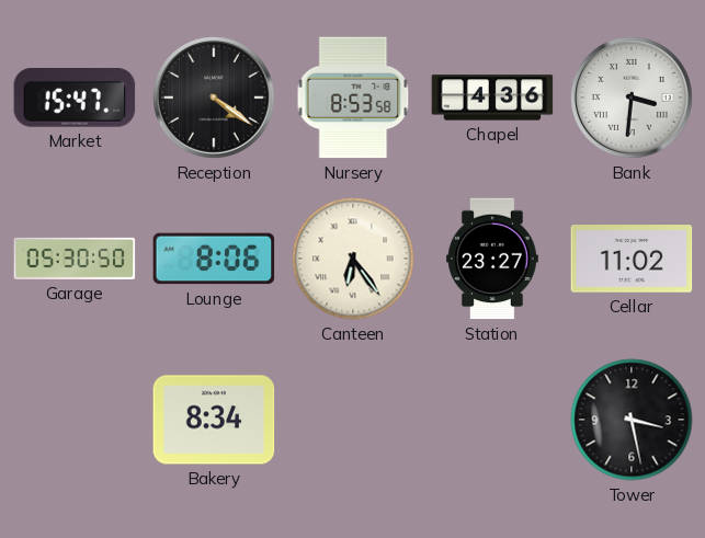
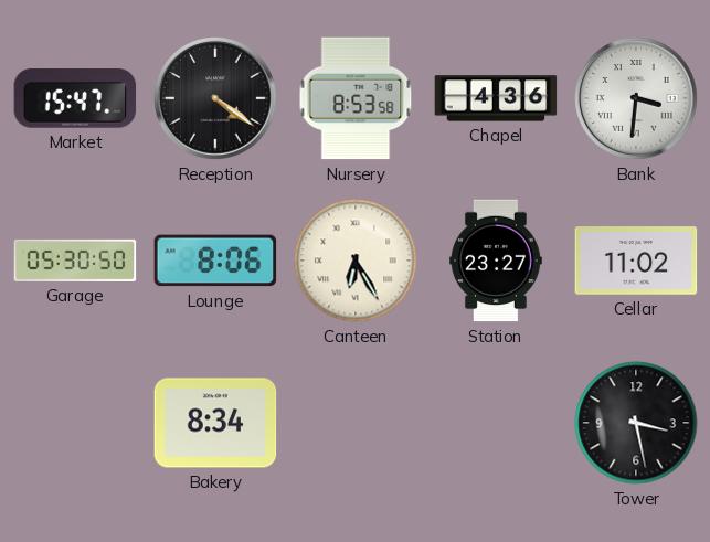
Canteen: 6:24 -> 6:25 (356, 261)
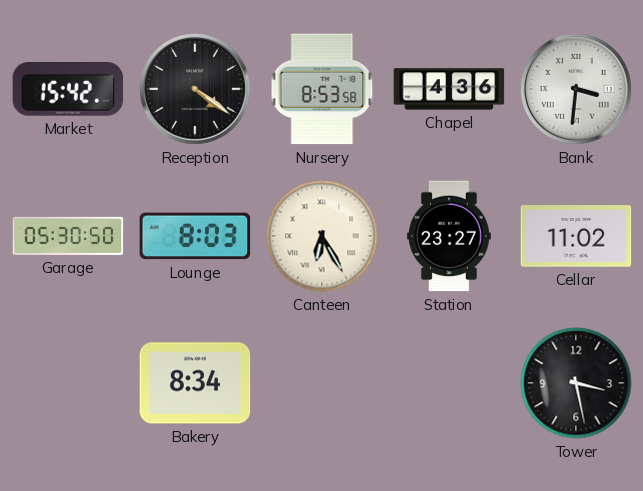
Market: 15:47 -> 15:42 (68, 89)
Lounge: 8:06 -> 8:03 (195, 236)
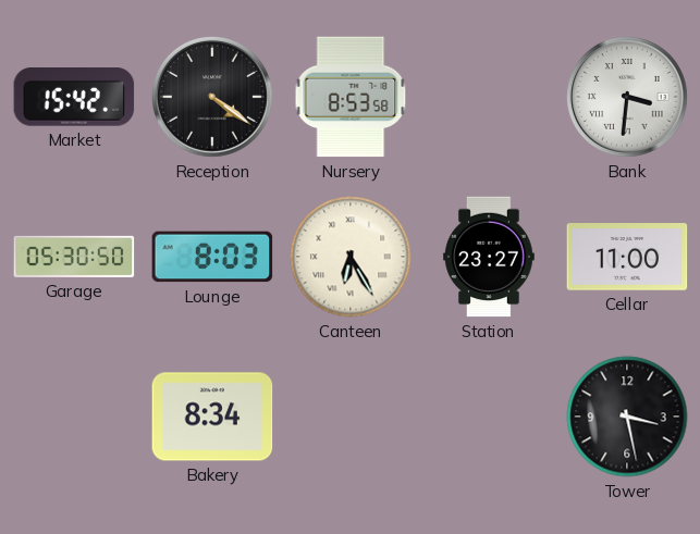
Chapel: 4:36 -> none (449, 89)
Cellar: 11:02 -> 11:00 (627, 257)
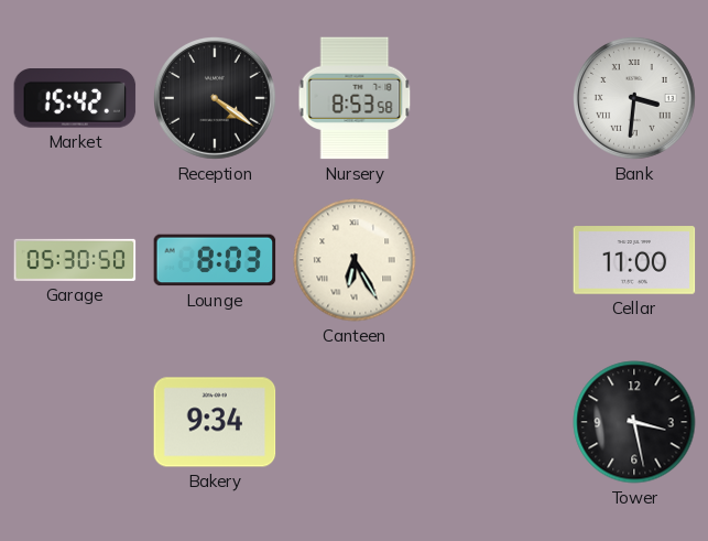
Station: 23:27 -> none (490, 257)
Bakery: 8:34 -> 9:34 (215, 422)
